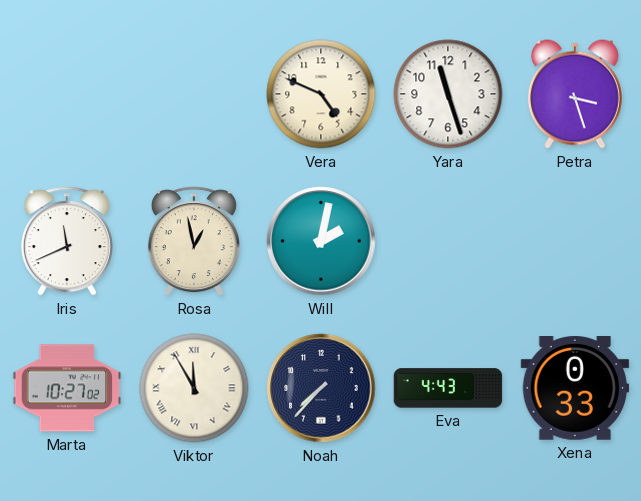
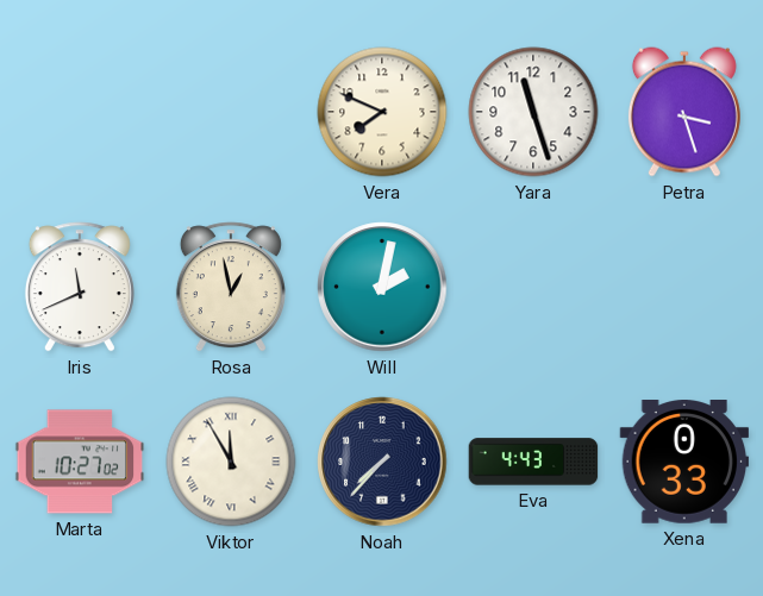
Vera: 4:49 -> 7:49 (382, 112)
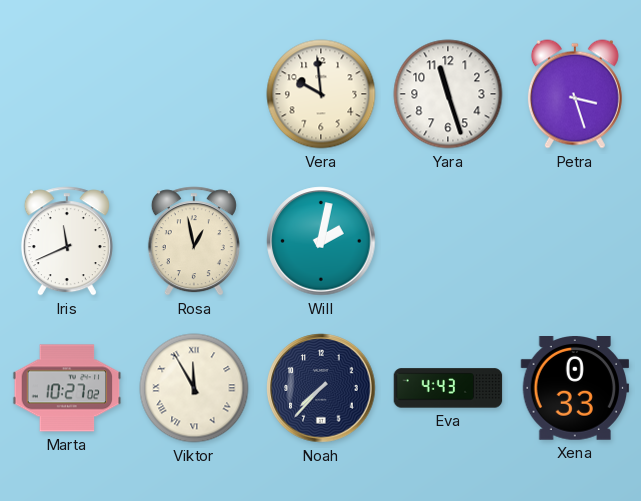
Vera: 7:49 -> 9:59 (321, 94)
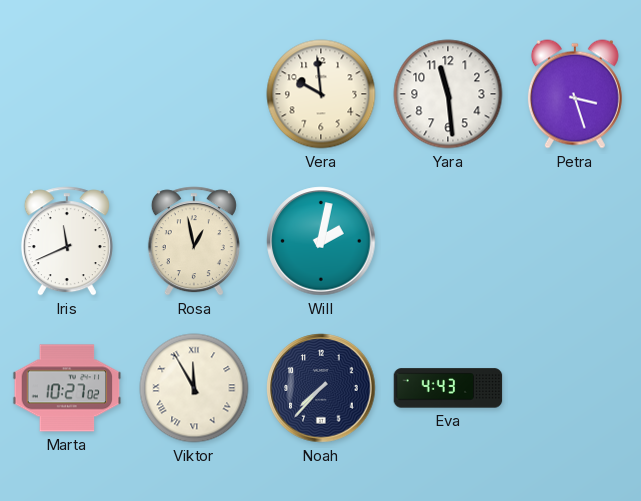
Yara: 11:27 -> 11:29 (448, 94)
Xena: 0:33 -> none (575, 389)
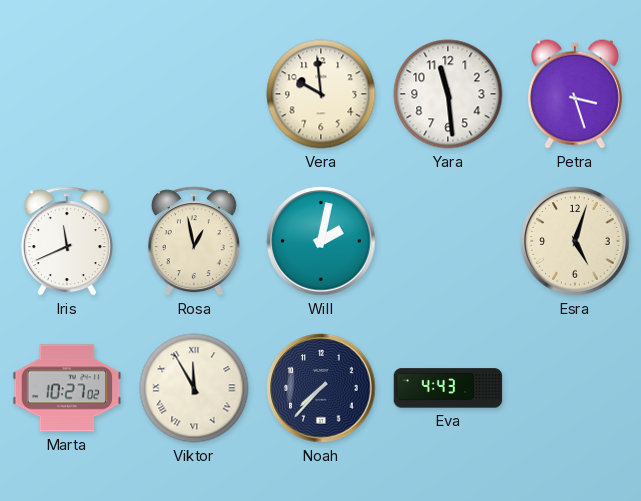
Esra: none -> 5:03 (575, 241)
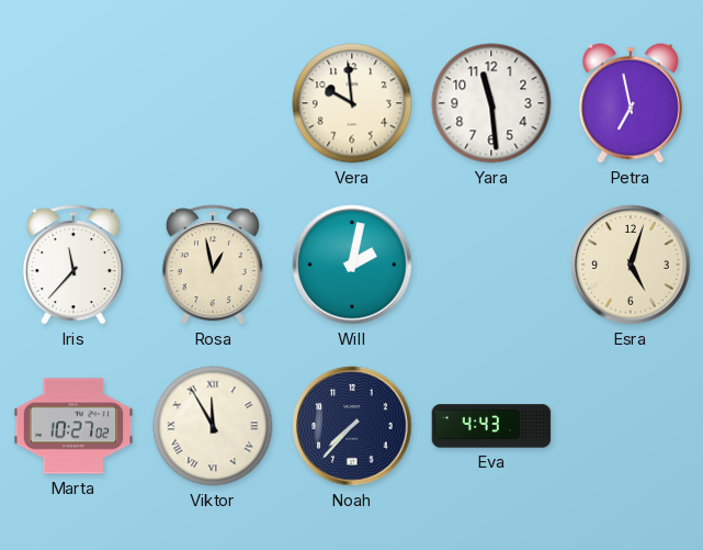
Petra: 3:27 -> 6:58 (631, 103)
Iris: 11:41 -> 11:37 (73, 265)
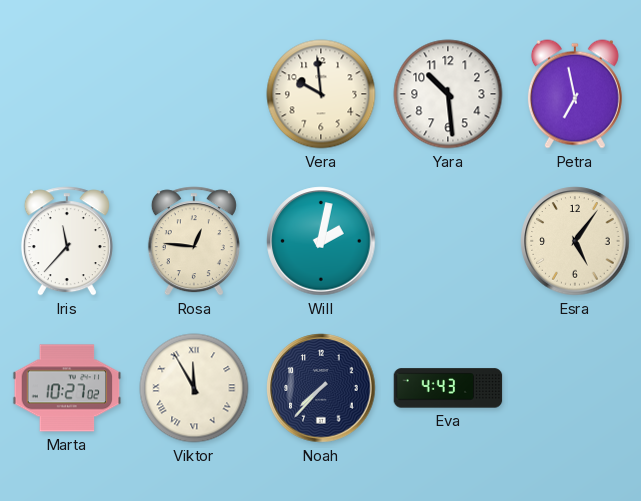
Yara: 11:29 -> 10:29 (448, 94)
Rosa: 12:58 -> 12:46 (194, 241)
Esra: 5:03 -> 5:06 (575, 241)
